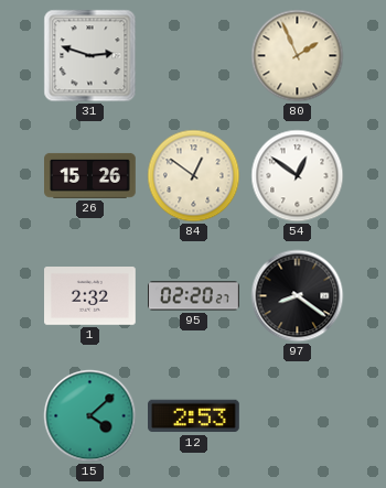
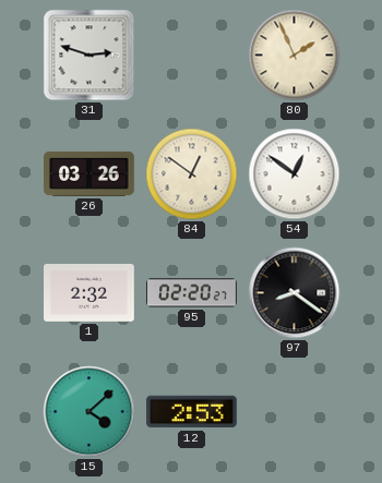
26: 15:26 -> 03:26 (89, 173)
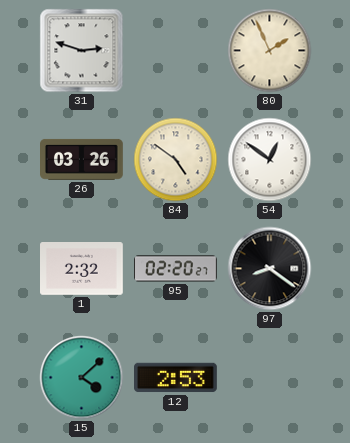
84: 12:51 -> 4:51 (176, 160)
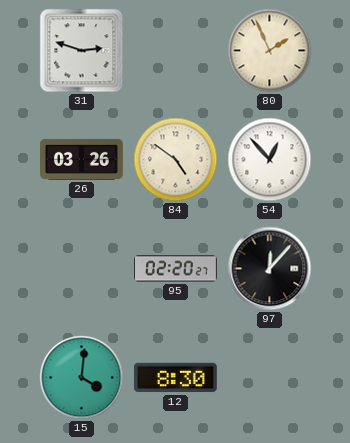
54: 12:51 -> 12:53 (270, 160)
1: 2:32 -> none (82, 269)
97: 8:21 -> 12:07 (270, 269)
15: 4:08 -> 4:01 (82, 378)
12: 2:53 -> 8:30 (176, 378)
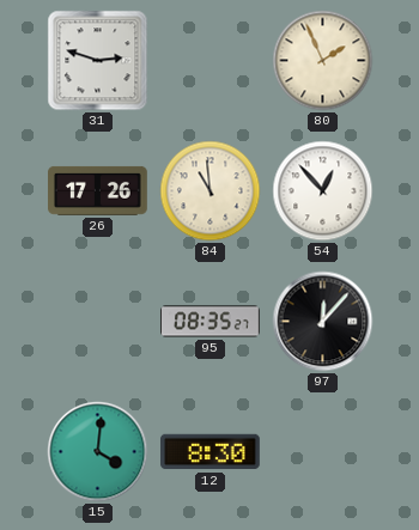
26: 03:26 -> 17:26 (98, 190)
84: 4:51 -> 10:59 (211, 191)
95: 02:20 -> 08:35 (211, 322)
